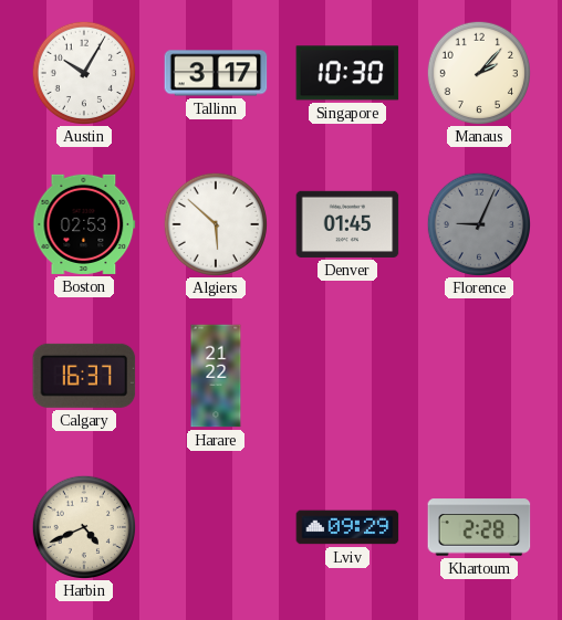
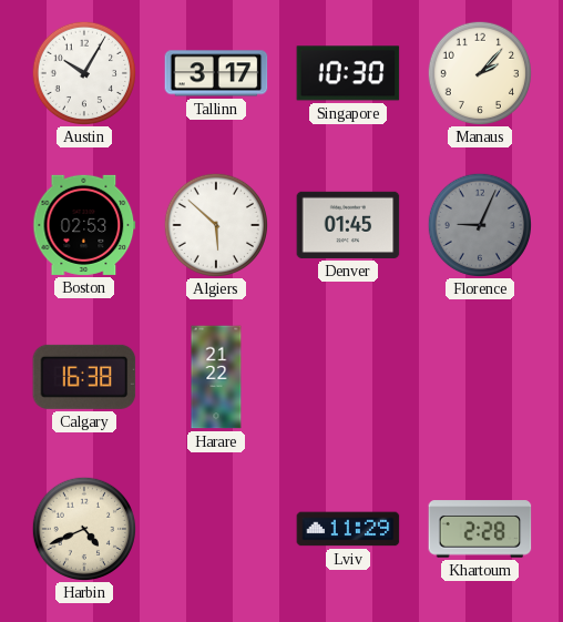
Calgary: 16:37 -> 16:38 (84, 377)
Lviv: 09:29 -> 11:29 (348, 529)
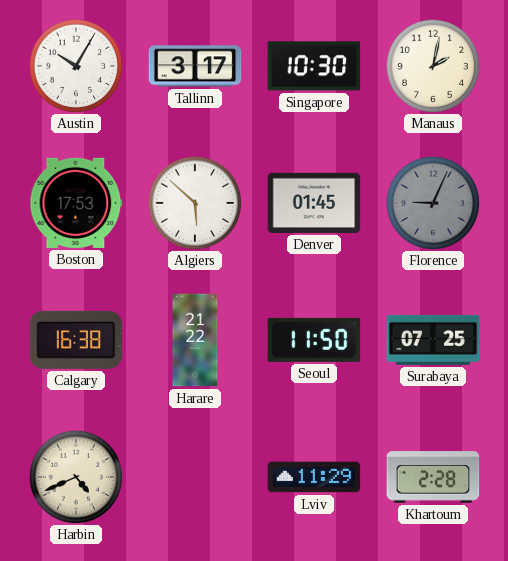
Manaus: 2:07 -> 2:02 (432, 65)
Boston: 02:53 -> 17:53 (76, 203)
Seoul: none -> 11:50 (314, 340)
Surabaya: none -> 07:25 (433, 340)
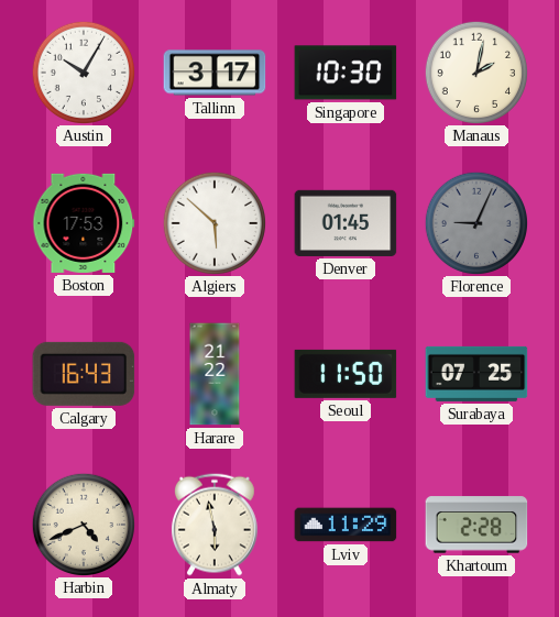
Calgary: 16:38 -> 16:43 (84, 374)
Almaty: none -> 5:58 (215, 525)
